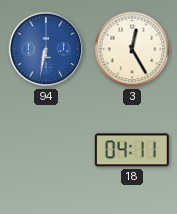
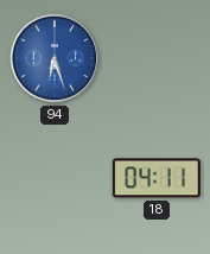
94: 6:32 -> 6:27 (55, 58)
3: 12:25 -> none (132, 49)
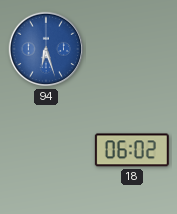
18: 04:11 -> 06:02 (132, 150)
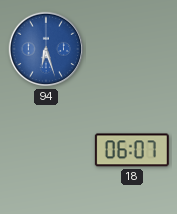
18: 06:02 -> 06:07 (132, 150)
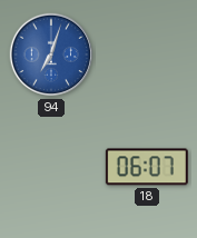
94: 6:27 -> 7:03 (51, 54)
